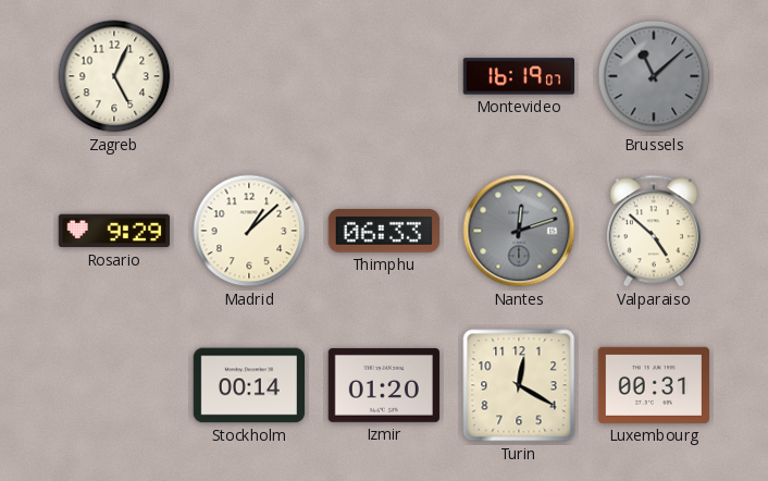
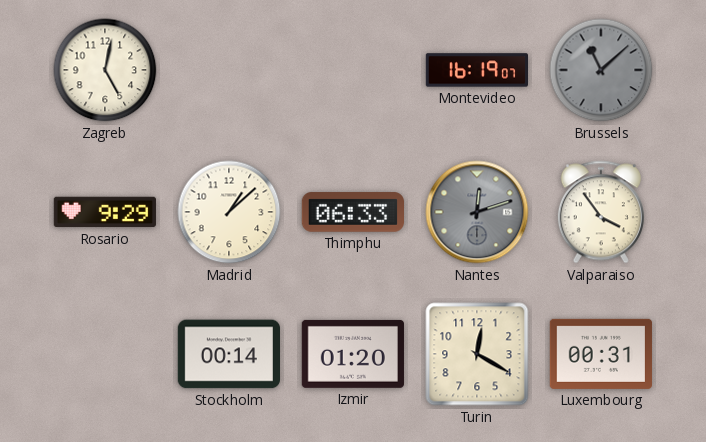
Zagreb: 5:04 -> 5:02 (105, 70)
Valparaiso: 4:52 -> 3:54 (601, 212)
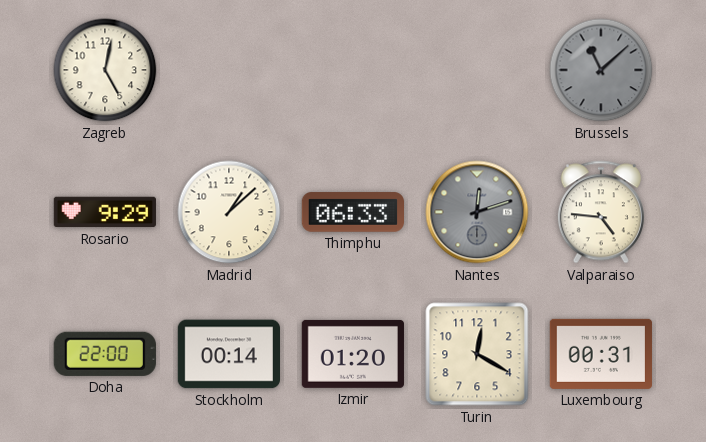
Montevideo: 16:19 -> none (477, 70)
Valparaiso: 3:54 -> 4:46 (601, 212)
Doha: none -> 22:00 (105, 354)
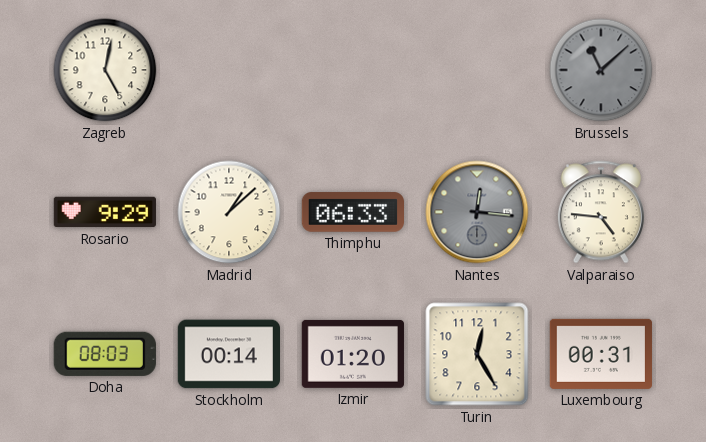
Nantes: 12:12 -> 12:16 (477, 212)
Doha: 22:00 -> 08:03 (105, 354)
Turin: 12:20 -> 12:25 (477, 354)
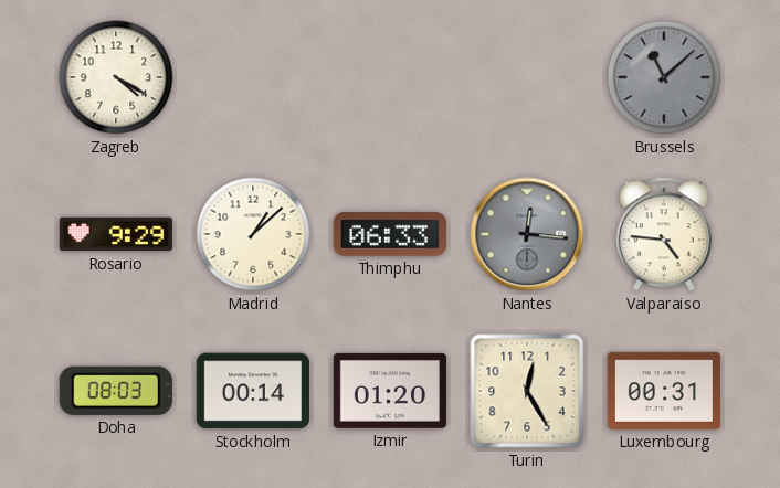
Zagreb: 5:02 -> 4:20 (116, 77)
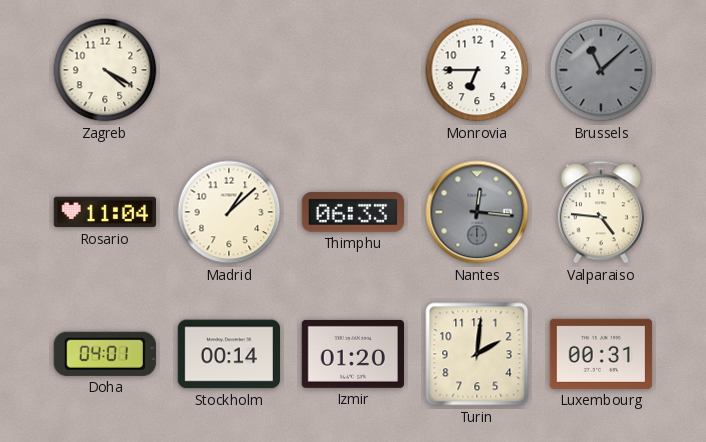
Monrovia: none -> 6:45 (477, 70)
Rosario: 9:29 -> 11:04 (105, 212)
Doha: 08:03 -> 04:01 (105, 354)
Turin: 12:25 -> 2:01 (477, 354)
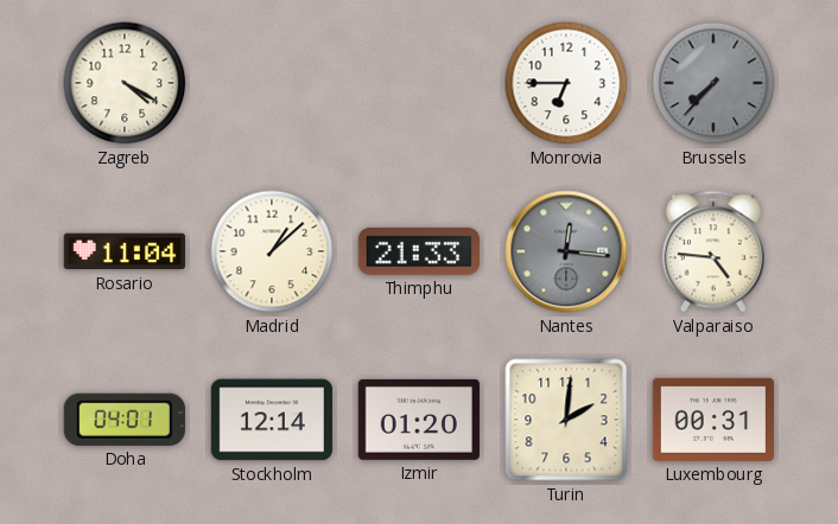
Brussels: 11:08 -> 7:37 (713, 83)
Thimphu: 06:33 -> 21:33 (418, 251)
Stockholm: 00:14 -> 12:14 (271, 420)
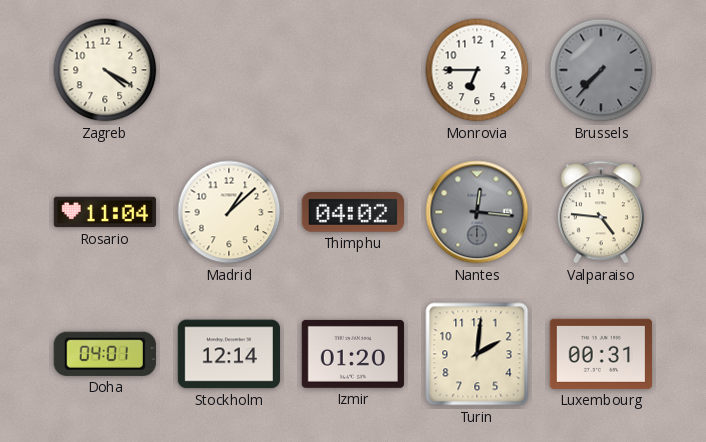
Thimphu: 21:33 -> 04:02 (352, 212)
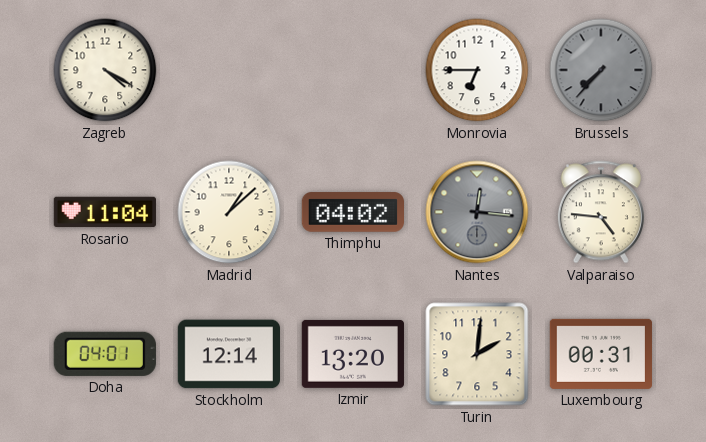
Izmir: 01:20 -> 13:20 (353, 354)
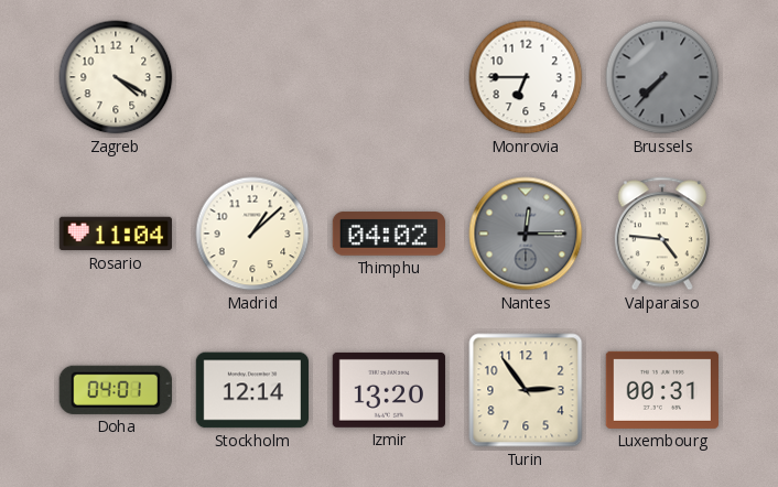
Nantes: 12:16 -> 12:15 (526, 234)
Turin: 2:01 -> 2:54 (526, 390)
